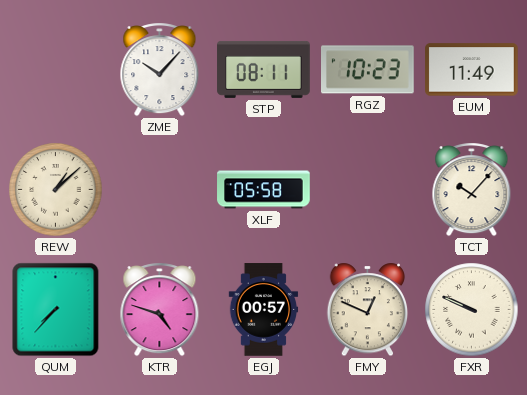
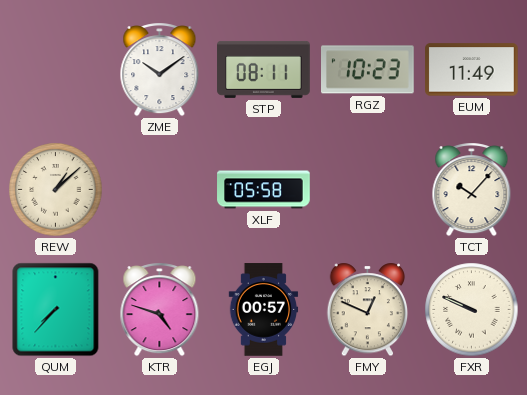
ZME: 10:07 -> 10:09 (160, 70)
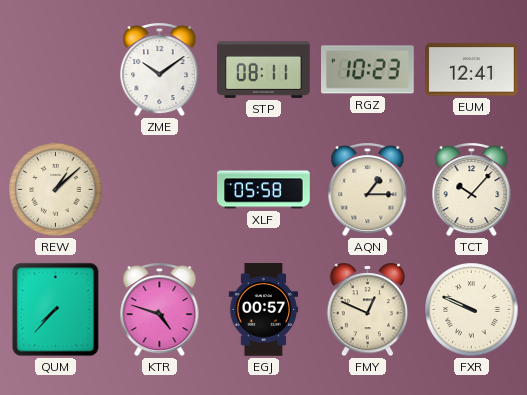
EUM: 11:49 -> 12:41 (472, 70)
AQN: none -> 1:15 (368, 190)
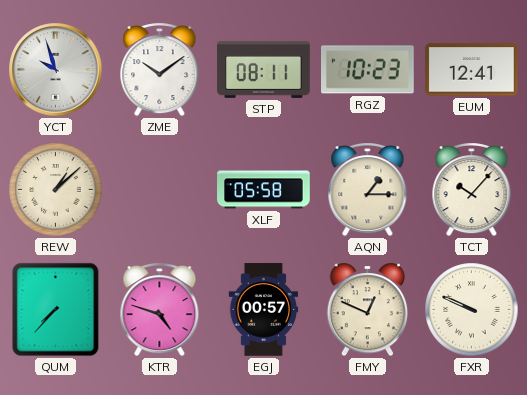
YCT: none -> 9:57 (56, 70)
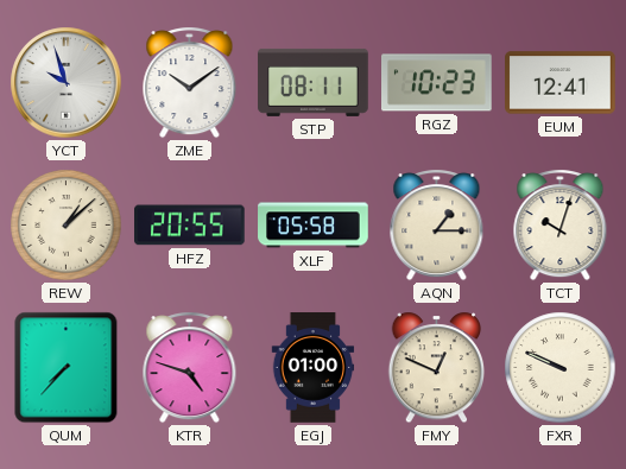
HFZ: none -> 20:55 (190, 226)
TCT: 10:07 -> 10:03 (561, 226)
EGJ: 00:57 -> 01:00 (314, 368)
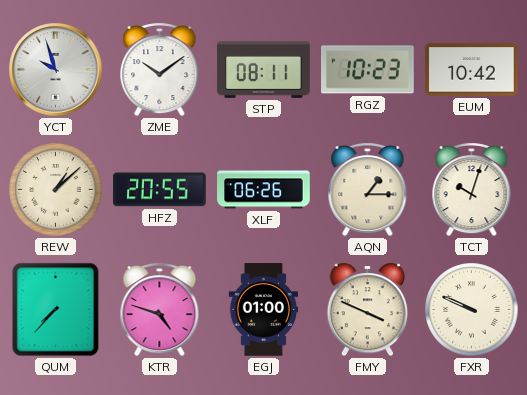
EUM: 12:41 -> 10:42 (472, 70)
XLF: 05:58 -> 06:26 (264, 190)
FMY: 12:49 -> 3:49 (368, 310)
